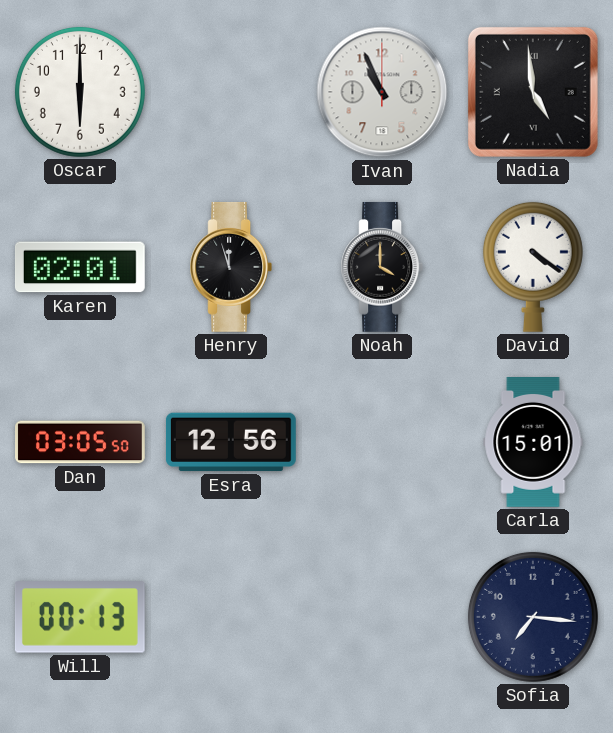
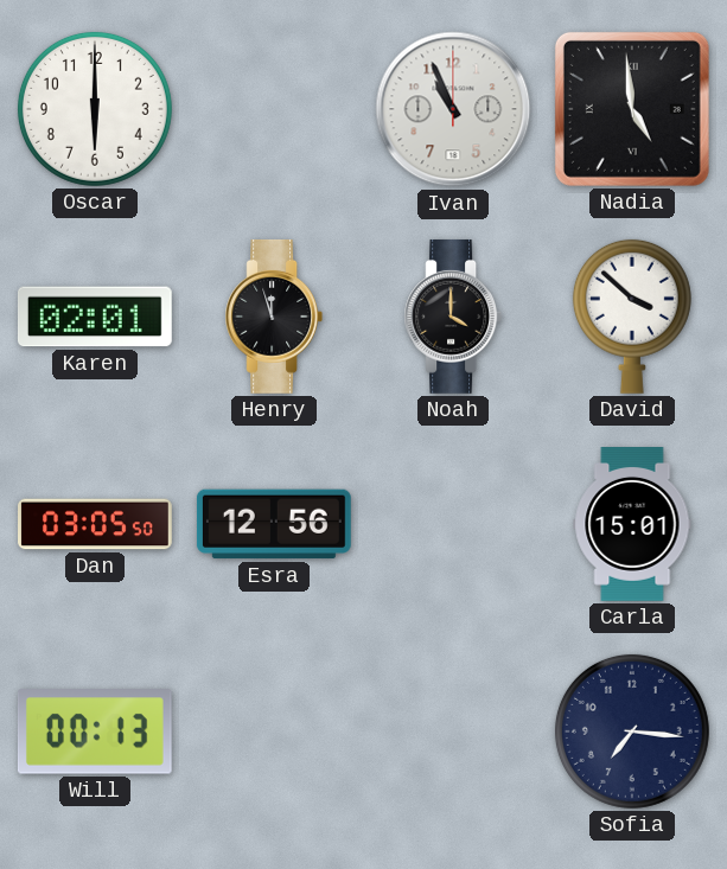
David: 4:21 -> 3:52 (632, 317)
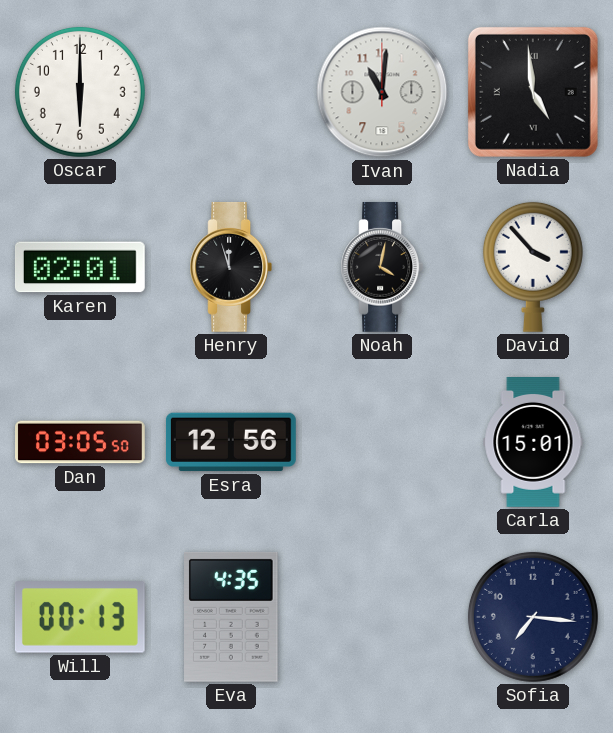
Ivan: 10:56 -> 11:01 (382, 92)
Noah: 4:00 -> 4:02 (382, 267)
David: 3:52 -> 3:53 (533, 267)
Eva: none -> 4:35 (232, 617)
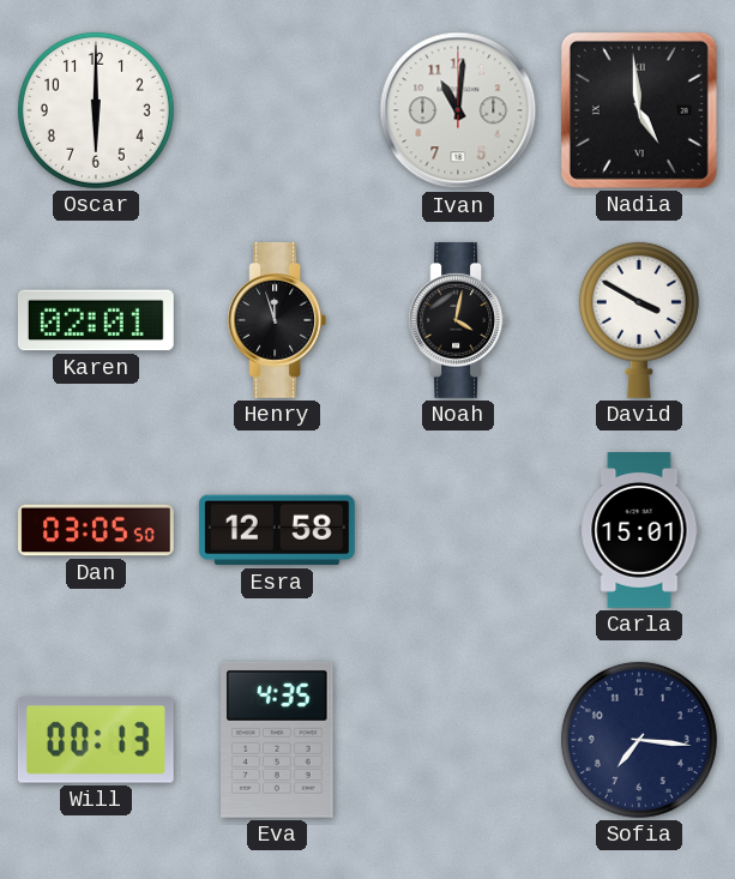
David: 3:53 -> 3:50 (639, 320)
Esra: 12:56 -> 12:58 (277, 530)
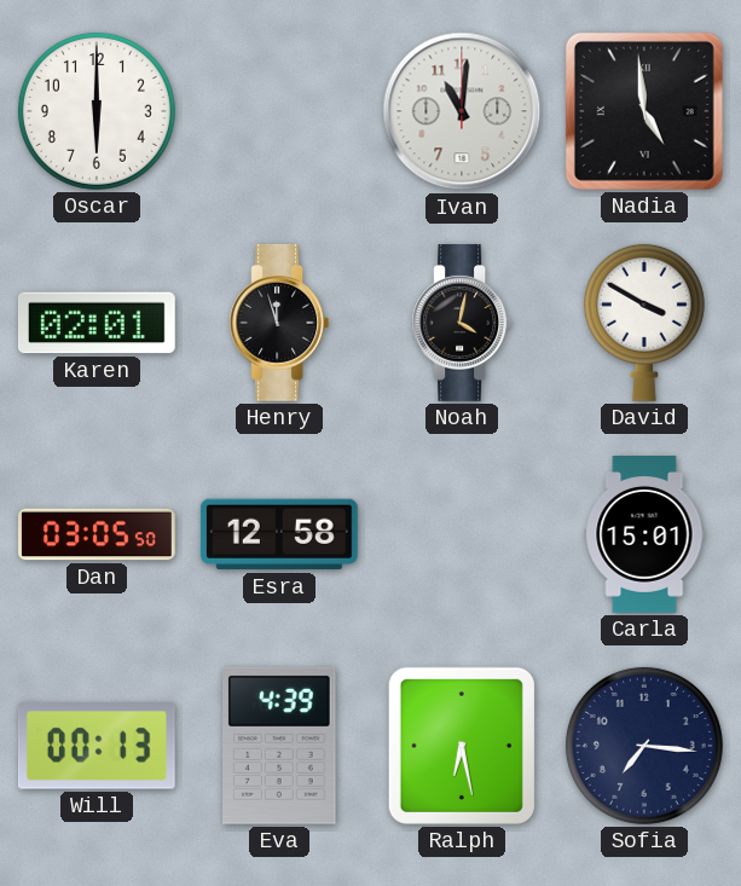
Eva: 4:35 -> 4:39 (280, 746)
Ralph: none -> 6:28 (462, 746)
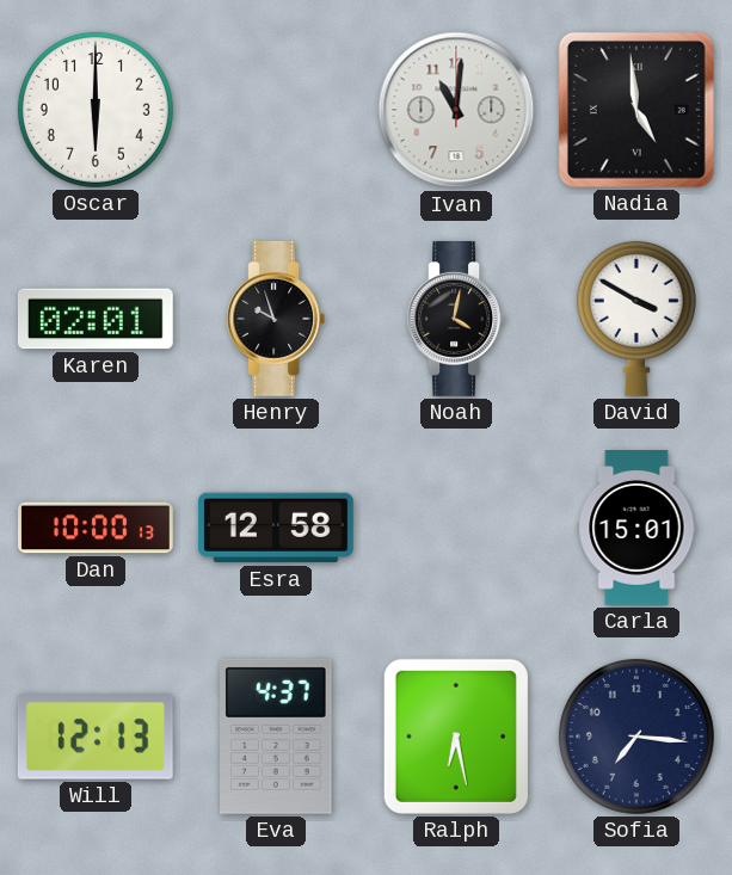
Henry: 11:57 -> 9:57 (276, 319)
Dan: 03:05 -> 10:00 (97, 528)
Will: 00:13 -> 12:13 (96, 737)
Eva: 4:39 -> 4:37 (277, 737)
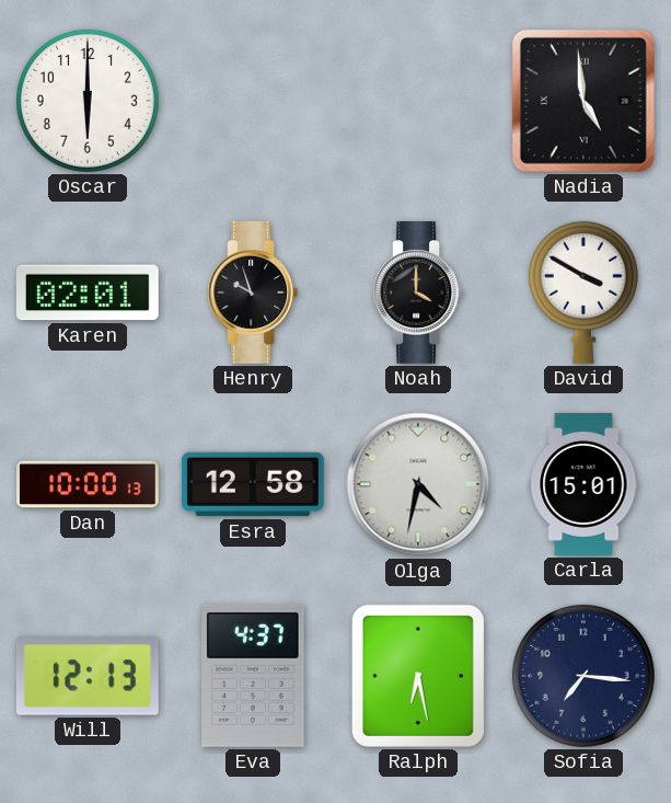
Ivan: 11:01 -> none (456, 110)
Noah: 4:02 -> 4:00 (418, 292)
Olga: none -> 4:32 (418, 484)
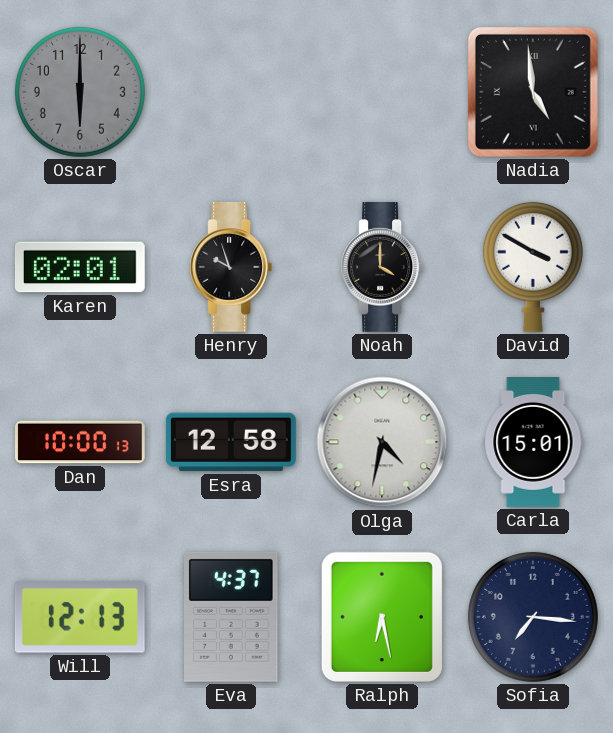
Oscar dial: white -> grey (80, 92)
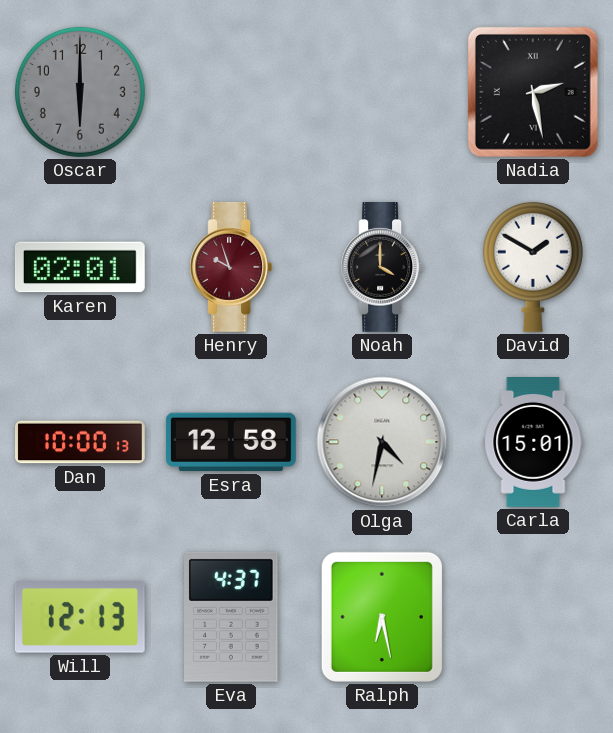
Nadia: 4:59 -> 2:28 (533, 92)
Henry dial: black -> burgundy (231, 267)
David: 3:50 -> 1:50 (533, 267)
Sofia: 7:16 -> none (533, 617)
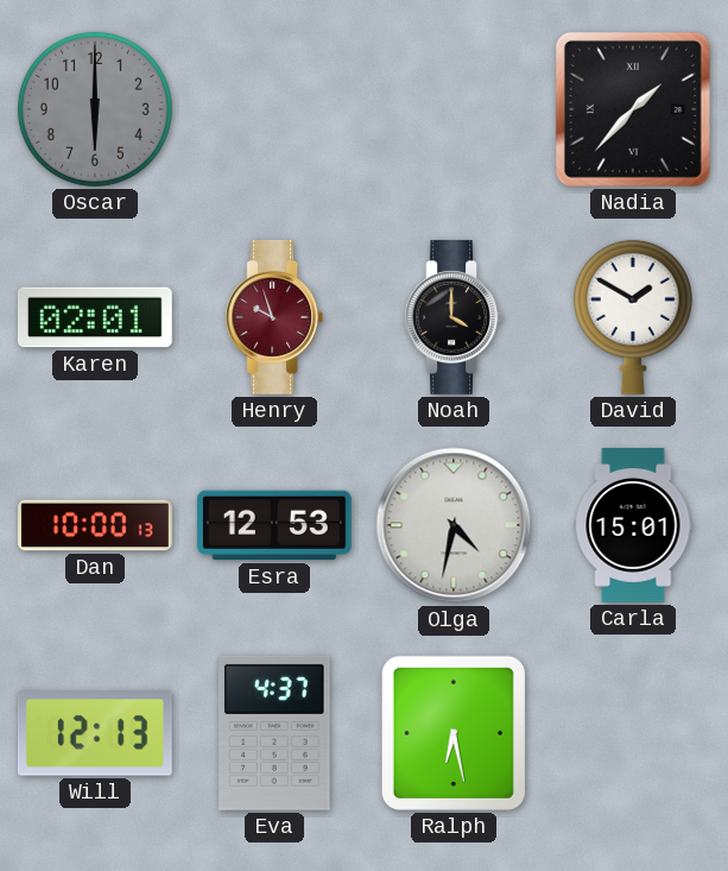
Nadia: 2:28 -> 1:37 (633, 109)
Esra: 12:58 -> 12:53 (274, 525)
